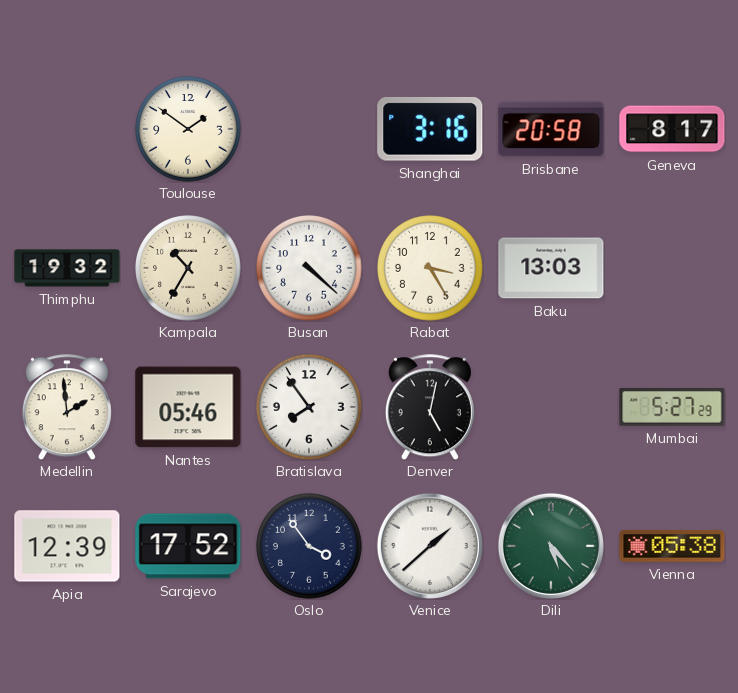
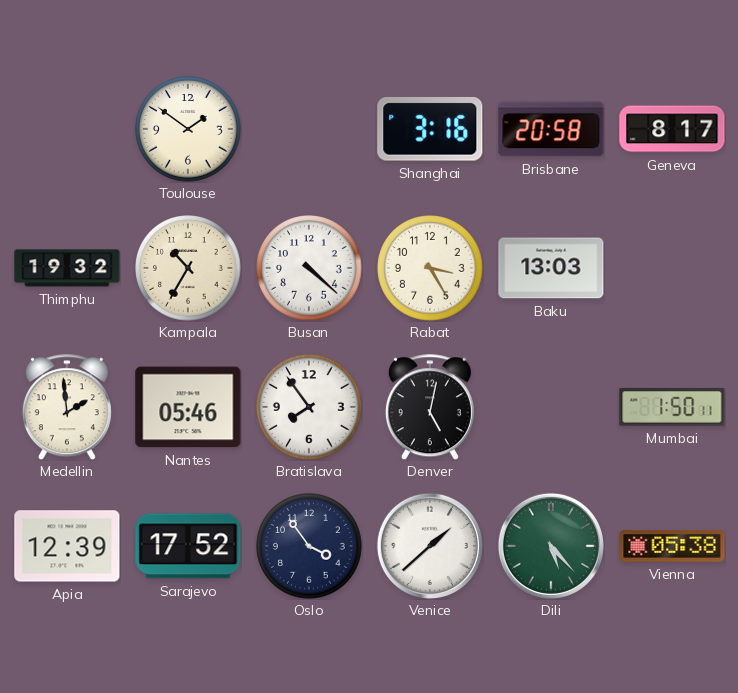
Mumbai: 5:27 -> 1:50 (672, 407)
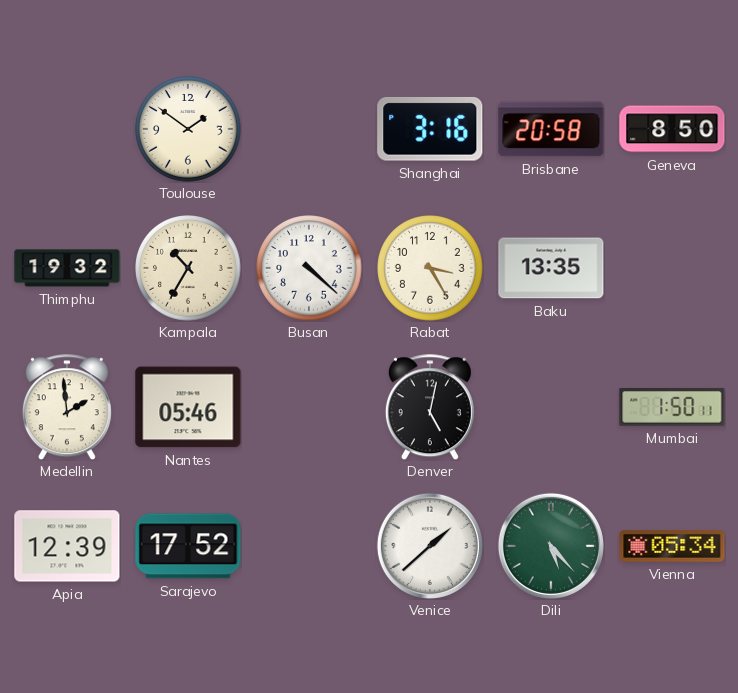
Geneva: 8:17 -> 8:50 (672, 129)
Baku: 13:03 -> 13:35 (551, 268)
Bratislava: 7:54 -> none (309, 407)
Oslo: 3:54 -> none (309, 546)
Vienna: 05:38 -> 05:34 (672, 546)
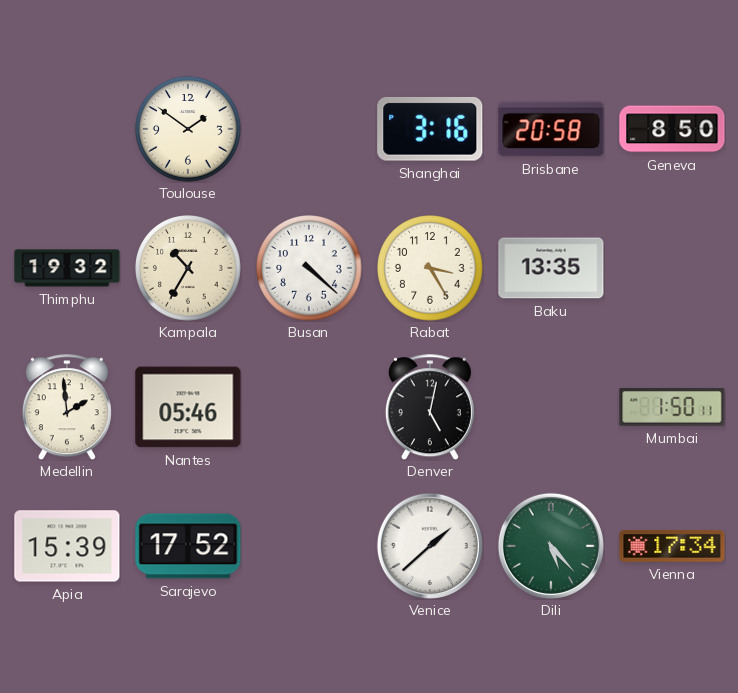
Apia: 12:39 -> 15:39 (67, 546)
Vienna: 05:34 -> 17:34 (672, 546)
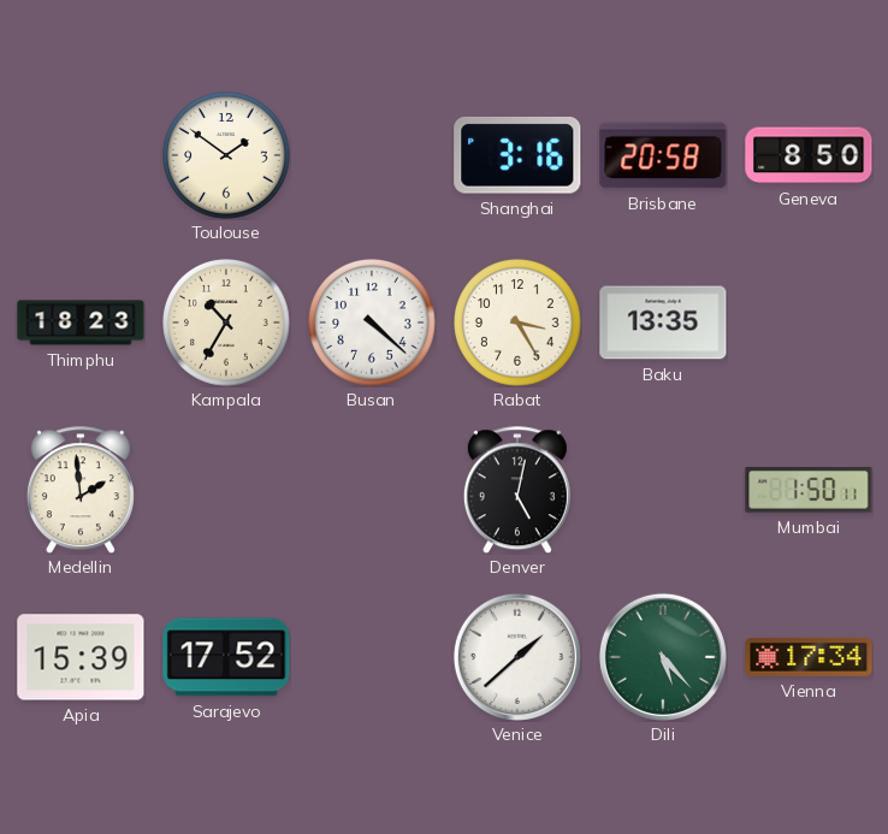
Thimphu: 19:32 -> 18:23 (81, 323)
Nantes: 05:46 -> none (188, 407)
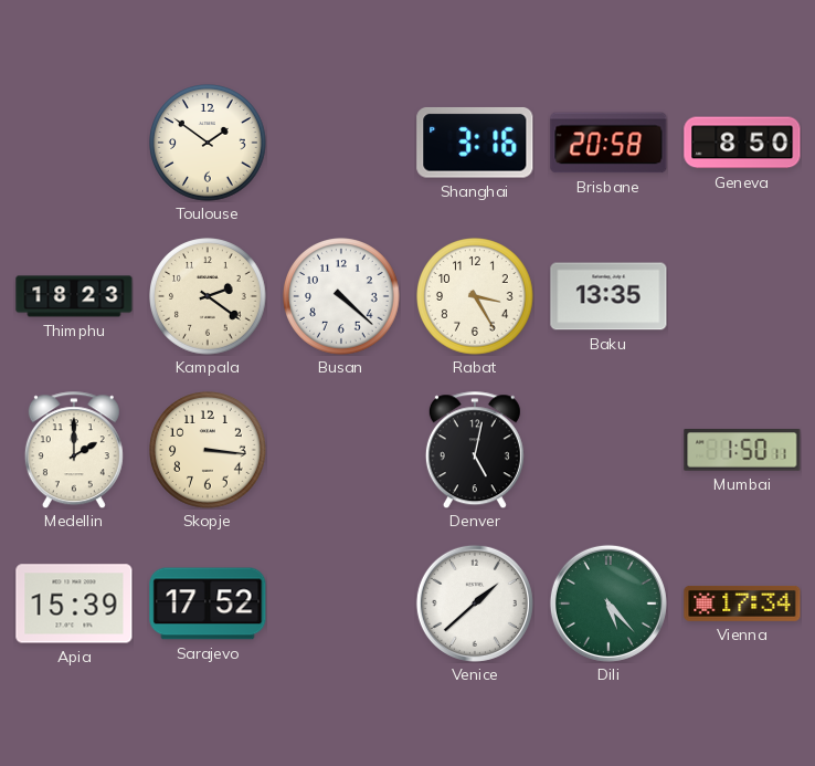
Kampala: 10:35 -> 2:21 (208, 296)
Medellin: 1:59 -> 2:00 (74, 450)
Skopje: none -> 3:16 (208, 450)
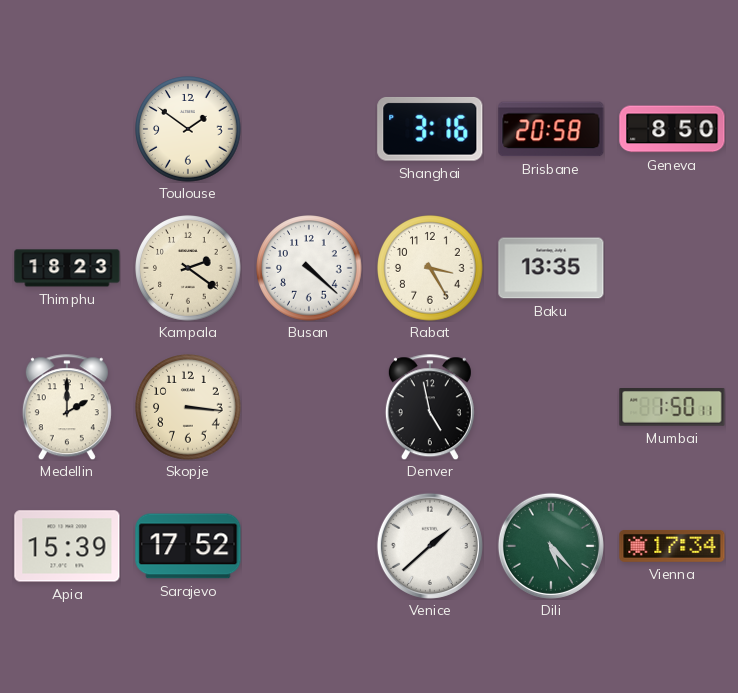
Denver: 5:02 -> 4:58 (430, 407)
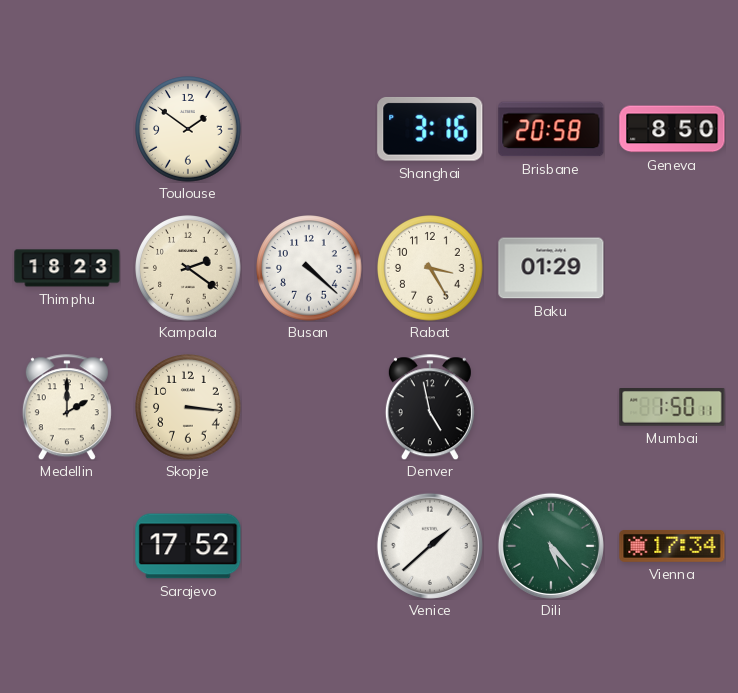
Baku: 13:35 -> 01:29 (551, 268)
Apia: 15:39 -> none (67, 546)
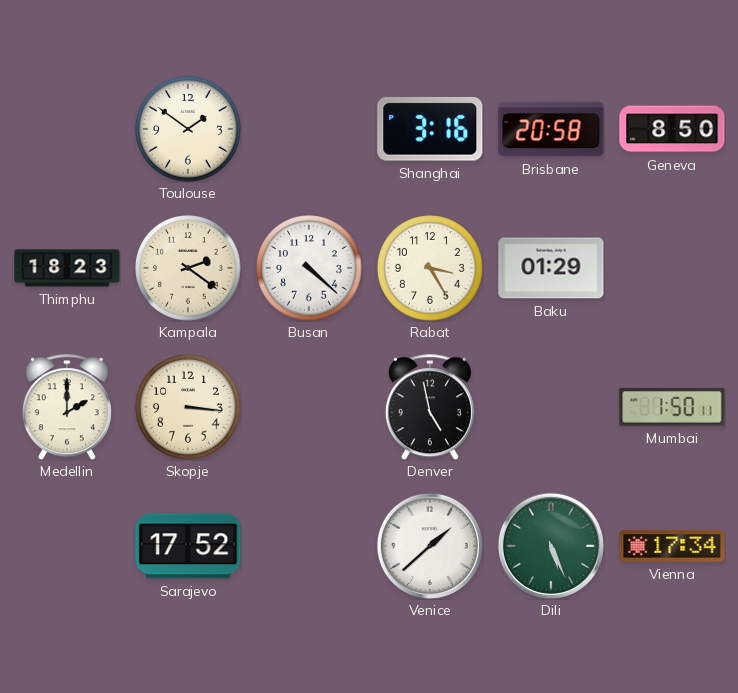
Dili: 5:23 -> 5:26 (551, 546)
